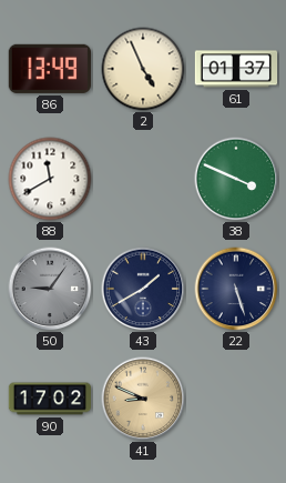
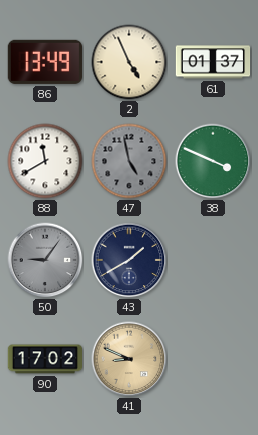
47: none -> 4:58 (129, 161)
22: 5:27 -> none (236, 289)
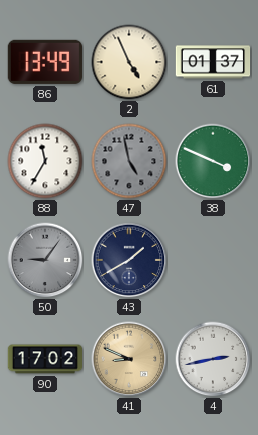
88: 11:40 -> 11:35 (45, 161)
4: none -> 2:43 (213, 359)
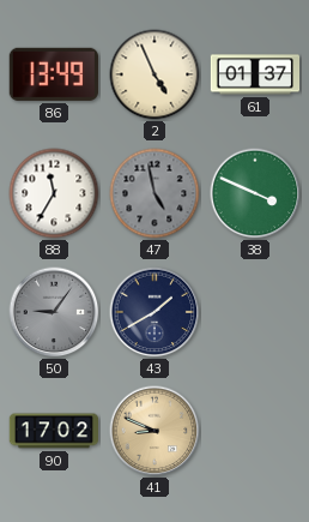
4: 2:43 -> none (213, 359)
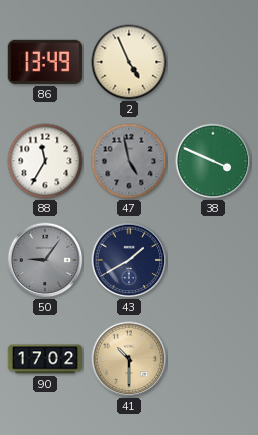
61: 01:37 -> none (255, 74)
41: 8:49 -> 10:30 (129, 359)
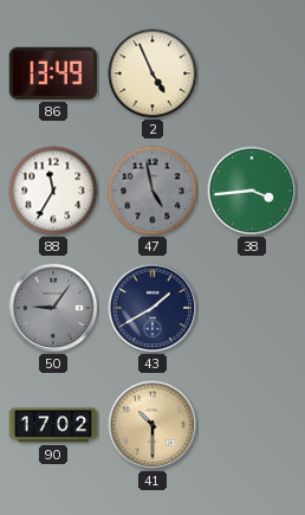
38: 3:49 -> 3:44 (252, 191)
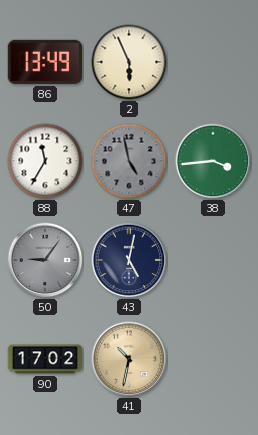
2: 4:56 -> 5:56 (129, 62)
43: 1:40 -> 5:02 (129, 260)
41: 10:30 -> 10:32 (129, 359)
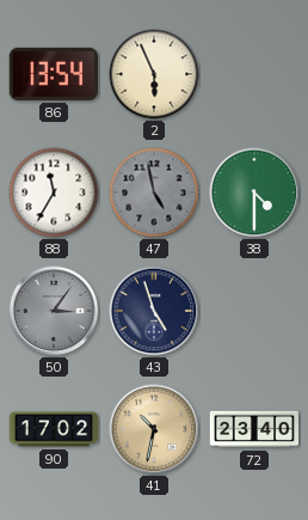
86: 13:49 -> 13:54 (54, 74)
38: 3:44 -> 4:30 (254, 192)
50: 9:06 -> 3:06 (54, 311)
43: 5:02 -> 4:57 (154, 311)
72: none -> 23:40 (254, 429)
